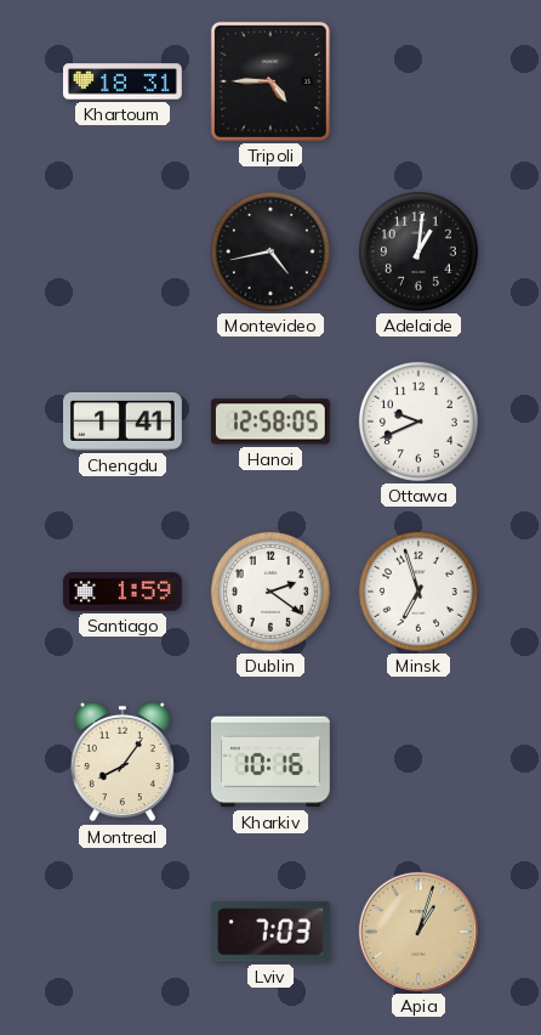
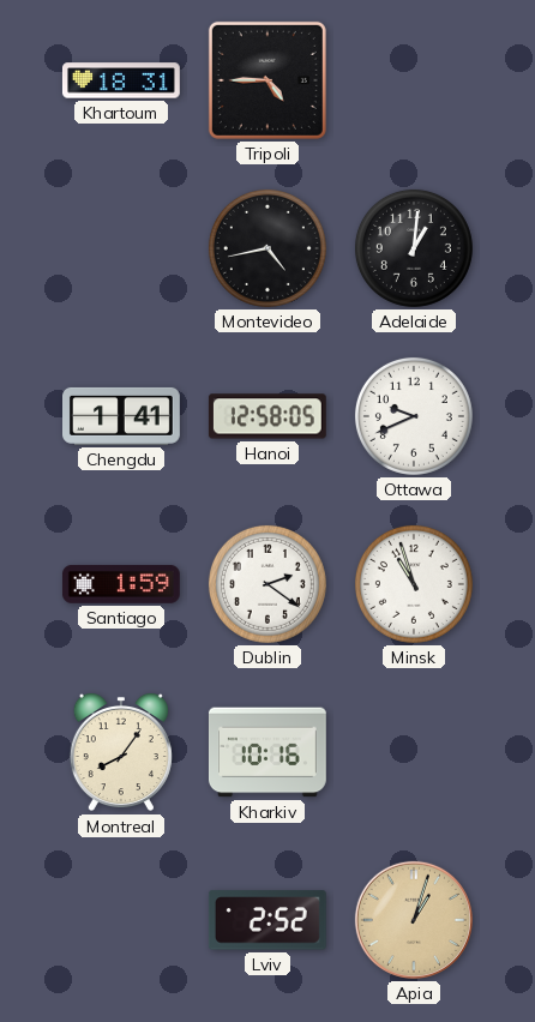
Minsk: 6:57 -> 10:57 (414, 584)
Lviv: 7:03 -> 2:52 (267, 920)
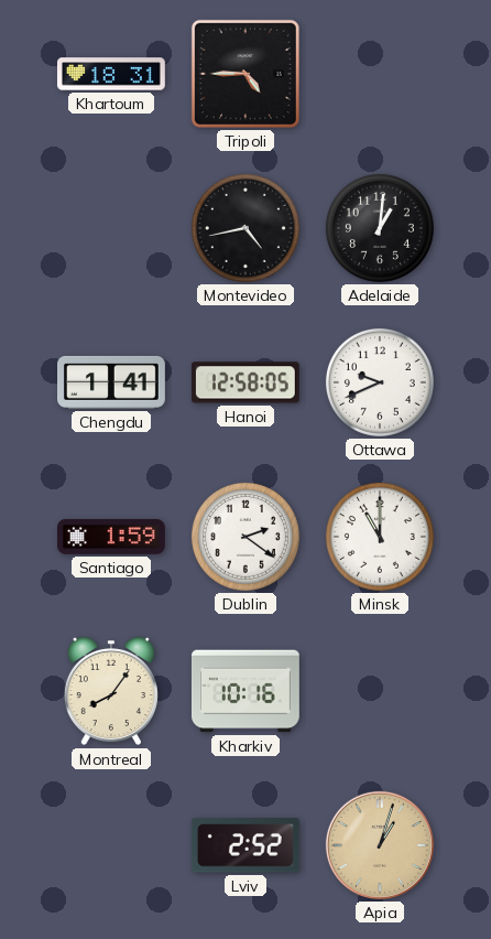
Minsk: 10:57 -> 11:00 (380, 537)
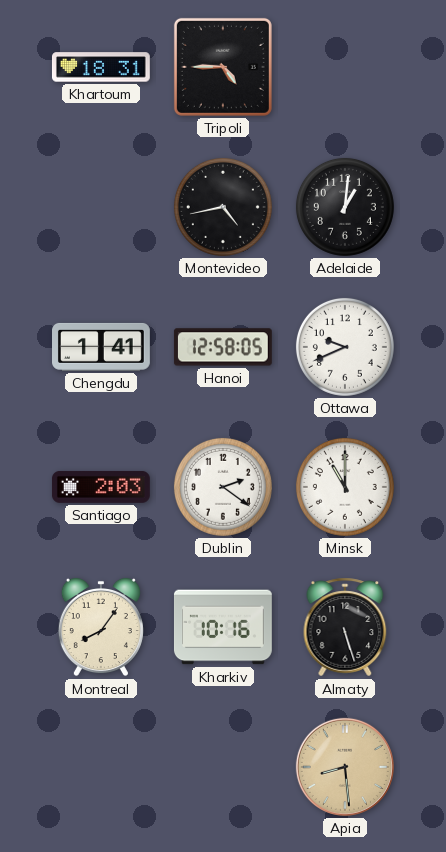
Santiago: 1:59 -> 2:03 (101, 487)
Almaty: none -> 5:27 (345, 627)
Lviv: 2:52 -> none (245, 845)
Apia: 1:03 -> 8:29 (345, 767)
